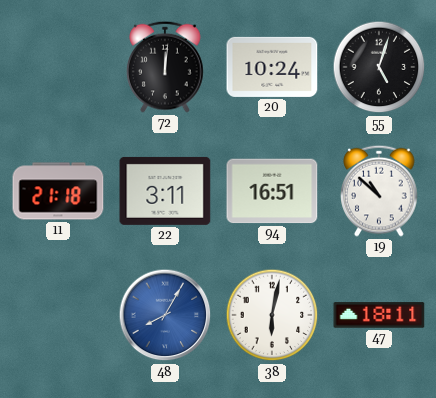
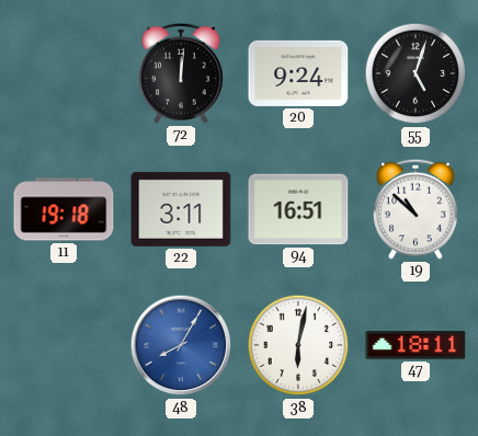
20: 10:24 -> 9:24 (298, 73)
11: 21:18 -> 19:18 (64, 209)
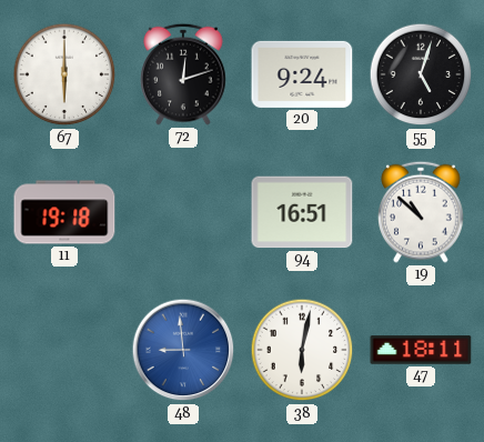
67: none -> 6:00 (64, 74)
72: 12:01 -> 12:12 (183, 74)
22: 3:11 -> none (181, 209)
48: 8:05 -> 8:59 (183, 350)
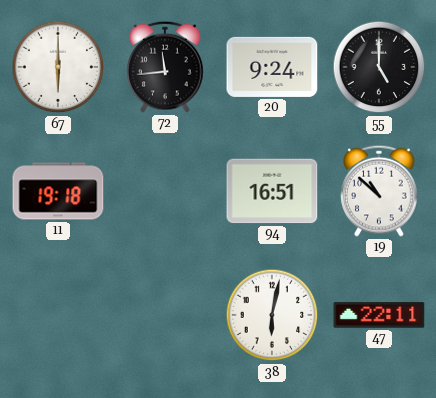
72: 12:12 -> 11:44 (165, 67)
55: 5:03 -> 5:00 (379, 67)
48: 8:59 -> none (183, 350)
47: 18:11 -> 22:11 (379, 315)
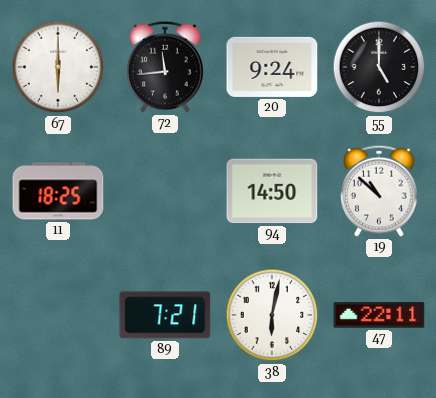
11: 19:18 -> 18:25 (58, 191)
94: 16:51 -> 14:50 (272, 191)
89: none -> 7:21 (165, 315)
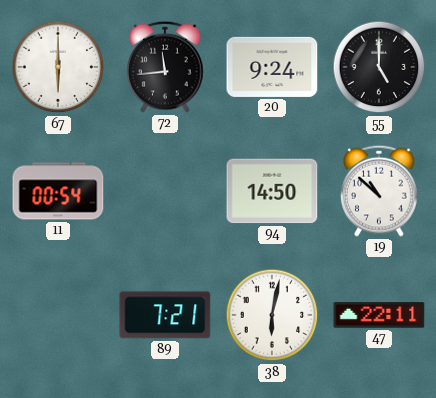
11: 18:25 -> 00:54 (58, 191)
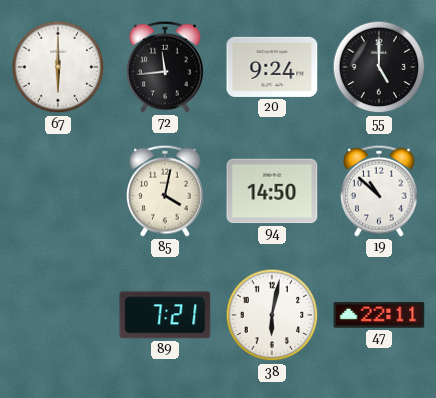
11: 00:54 -> none (58, 191)
85: none -> 4:02 (165, 191)
